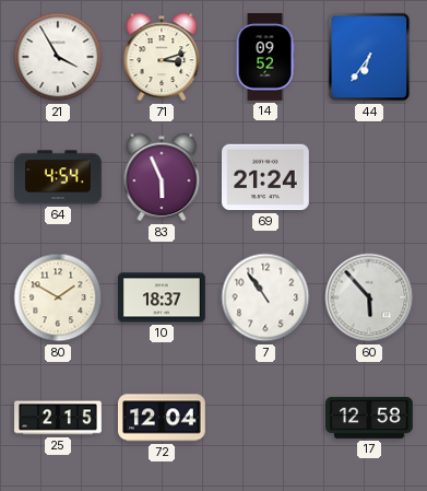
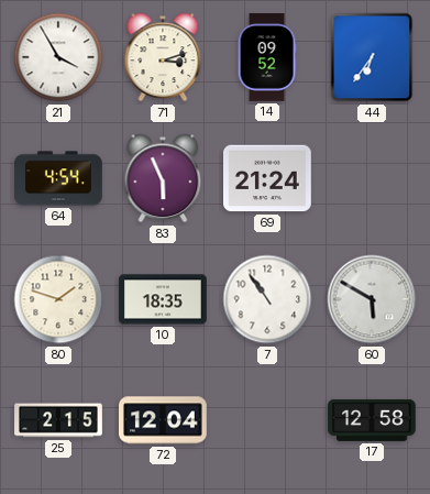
80: 1:50 -> 1:48 (58, 299)
10: 18:37 -> 18:35 (164, 299)
60: 5:53 -> 5:50 (372, 299)
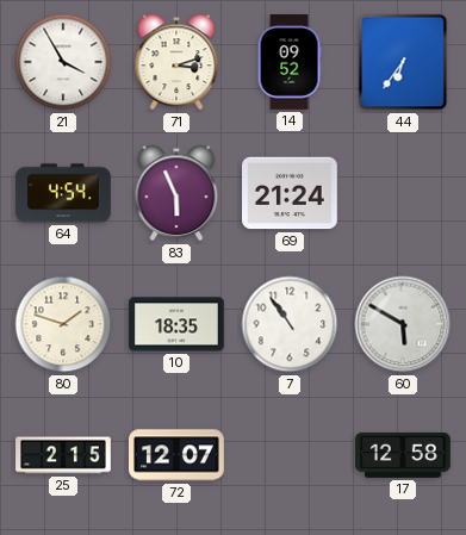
72: 12:04 -> 12:07 (178, 455)
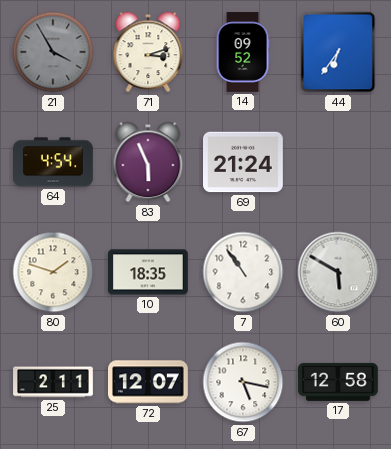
21 dial: white -> grey (53, 52)
25: 2:15 -> 2:11 (53, 382)
67: none -> 5:17 (243, 382)
